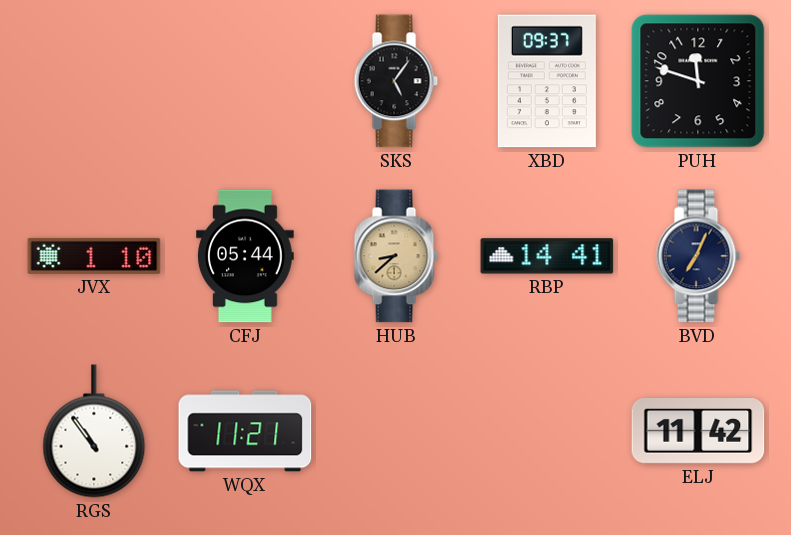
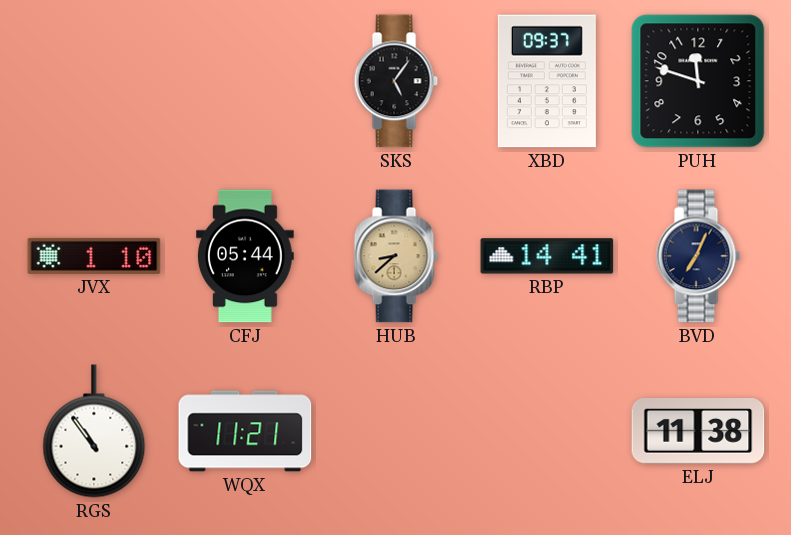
ELJ: 11:42 -> 11:38 (698, 432)
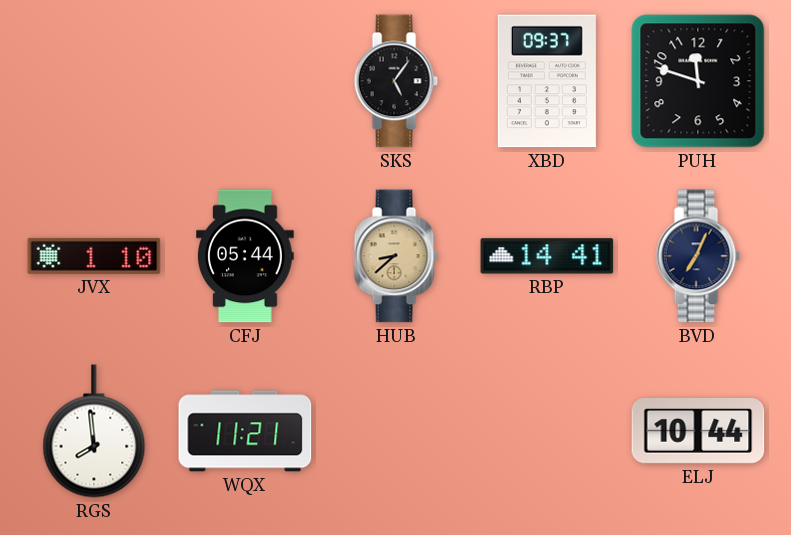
RGS: 10:54 -> 7:59 (94, 431)
ELJ: 11:38 -> 10:44 (698, 432)
